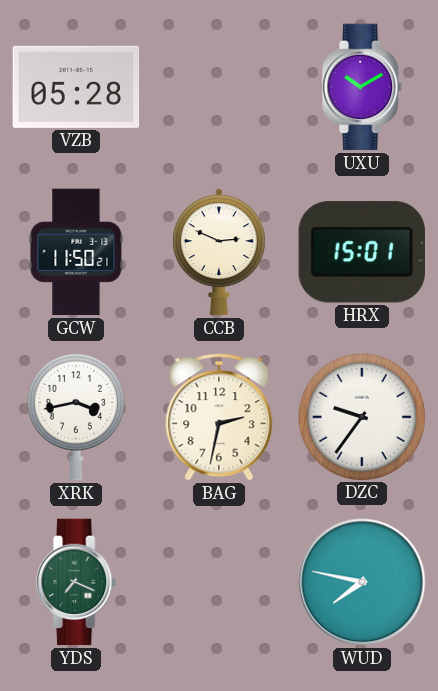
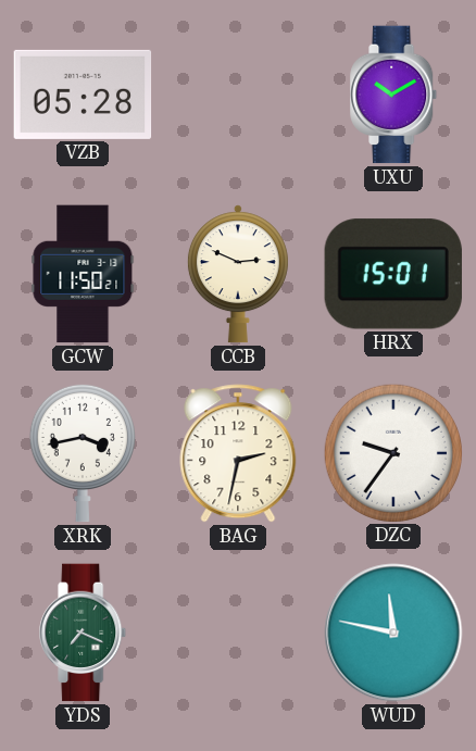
WUD: 7:47 -> 11:47 (393, 633)
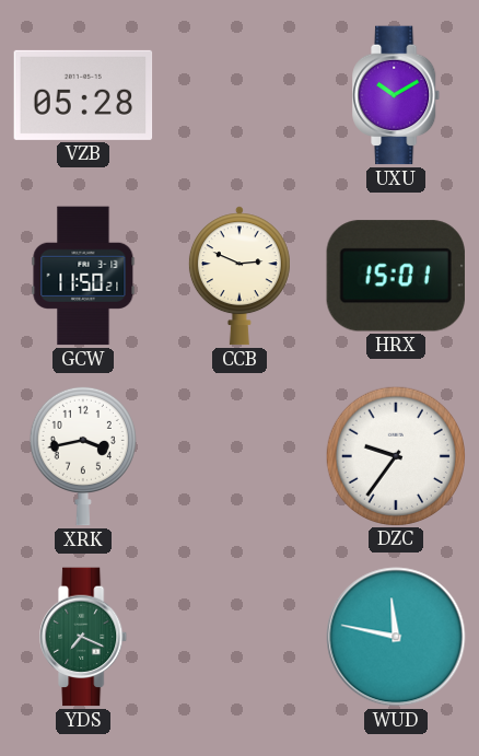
BAG: 2:32 -> none (238, 453)
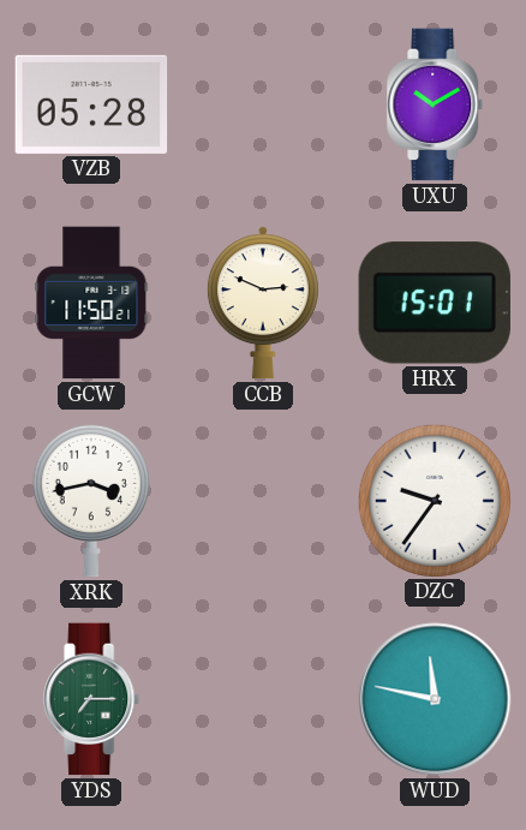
YDS: 7:19 -> 7:15 (92, 699)
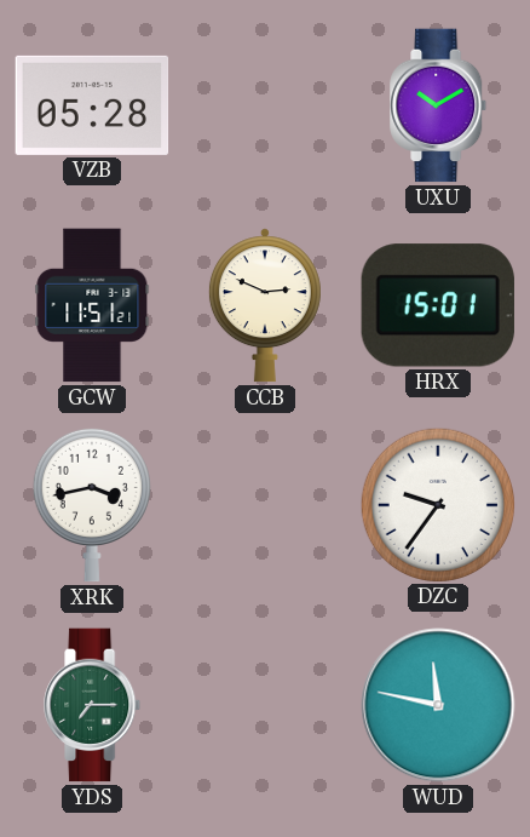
GCW: 11:50 -> 11:51 (92, 305)
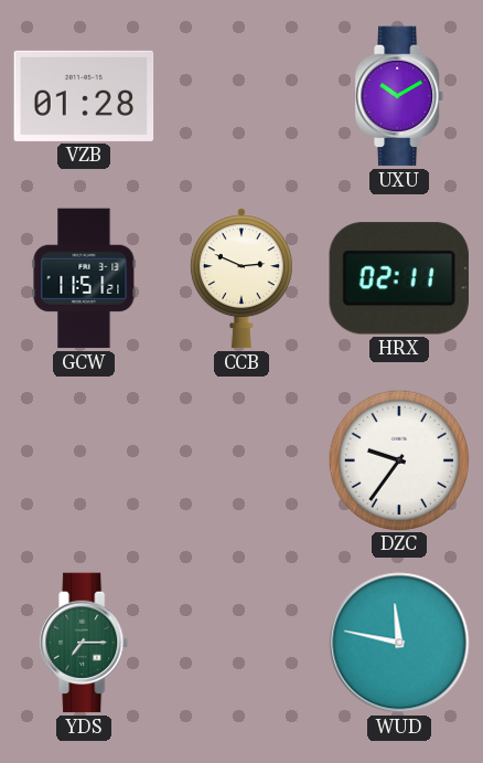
VZB: 05:28 -> 01:28 (84, 96)
HRX: 15:01 -> 02:11 (399, 278)
XRK: 3:43 -> none (92, 505)
